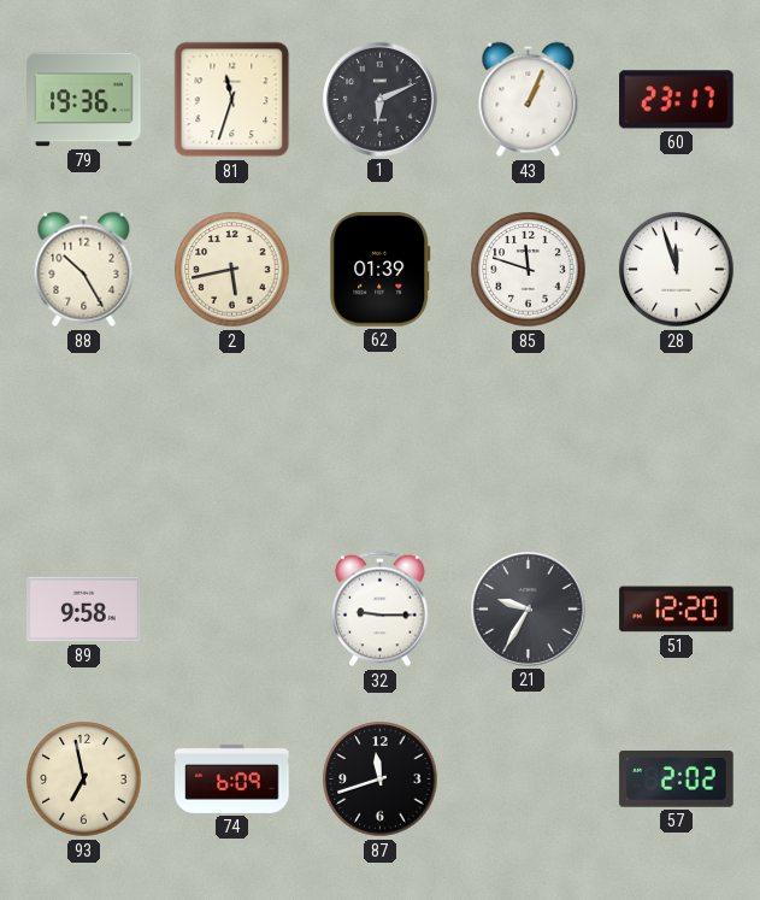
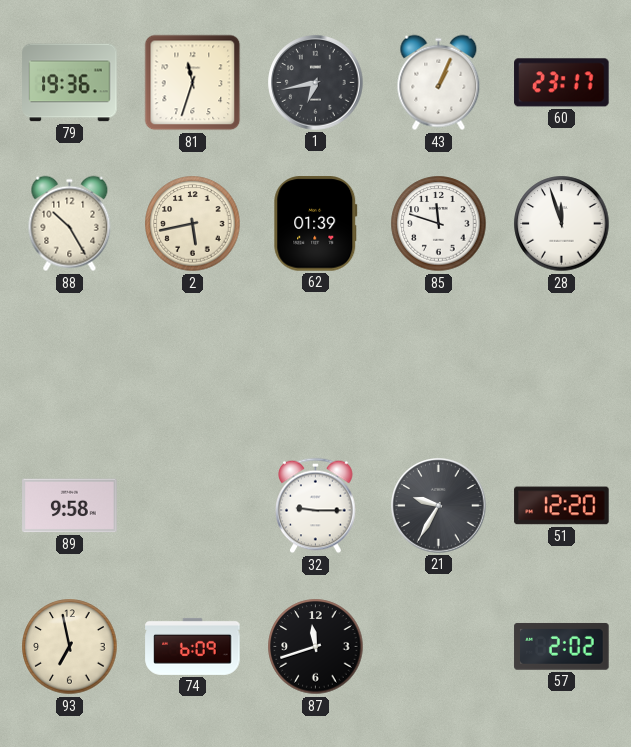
1: 6:11 -> 6:43 (316, 83)
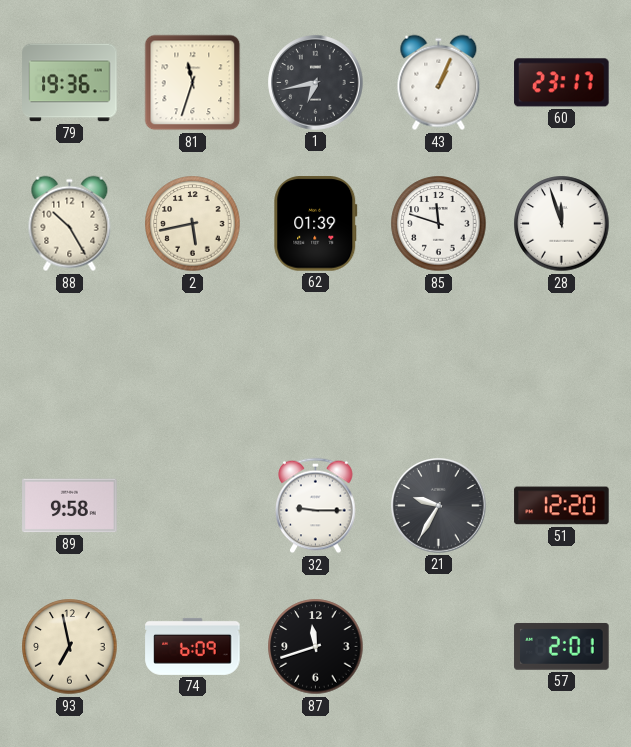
57: 2:02 -> 2:01 (562, 646)
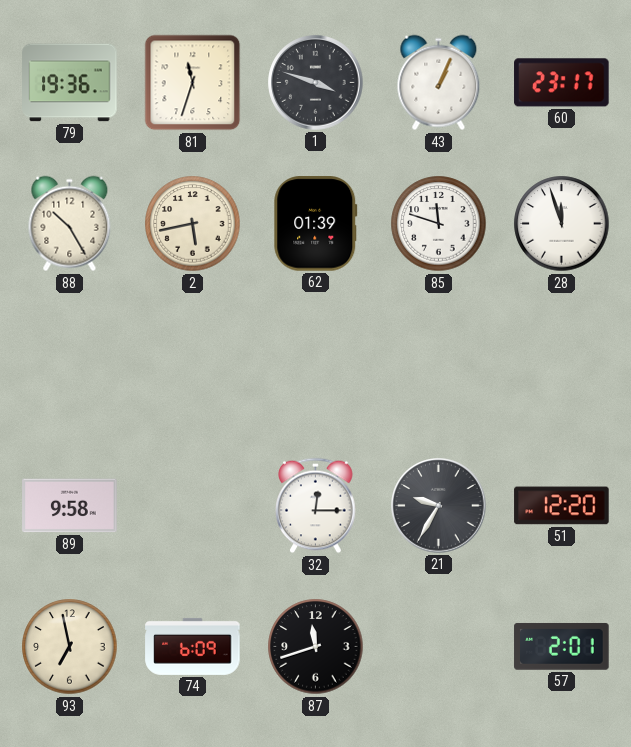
1: 6:43 -> 3:48 (316, 83)
32: 9:15 -> 12:15 (316, 506)
